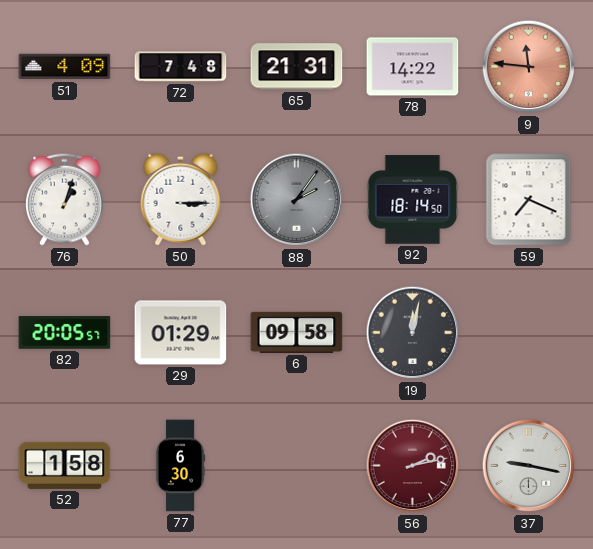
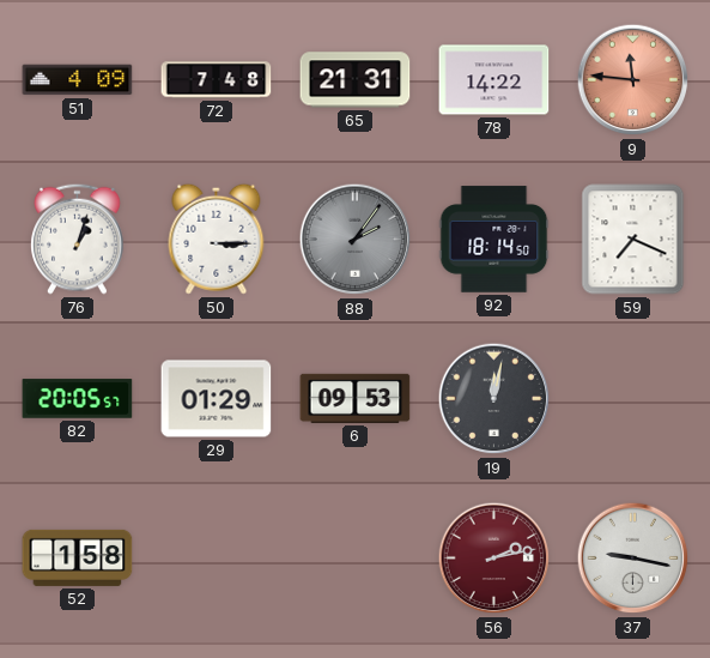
6: 09:58 -> 09:53 (356, 398)
77: 6:30 -> none (180, 466)
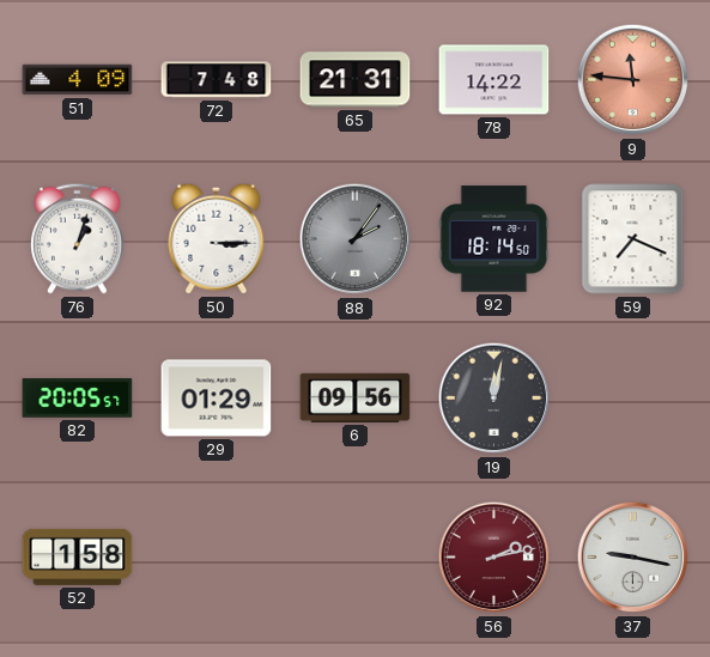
6: 09:53 -> 09:56 (356, 397)
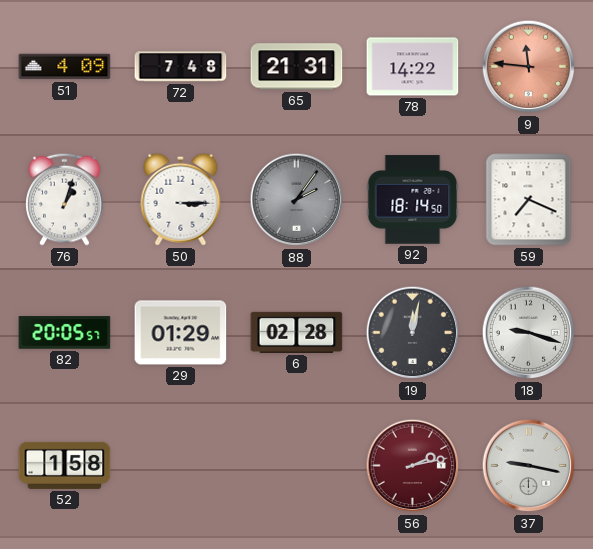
6: 09:56 -> 02:28 (297, 332)
18: none -> 9:18 (529, 333)
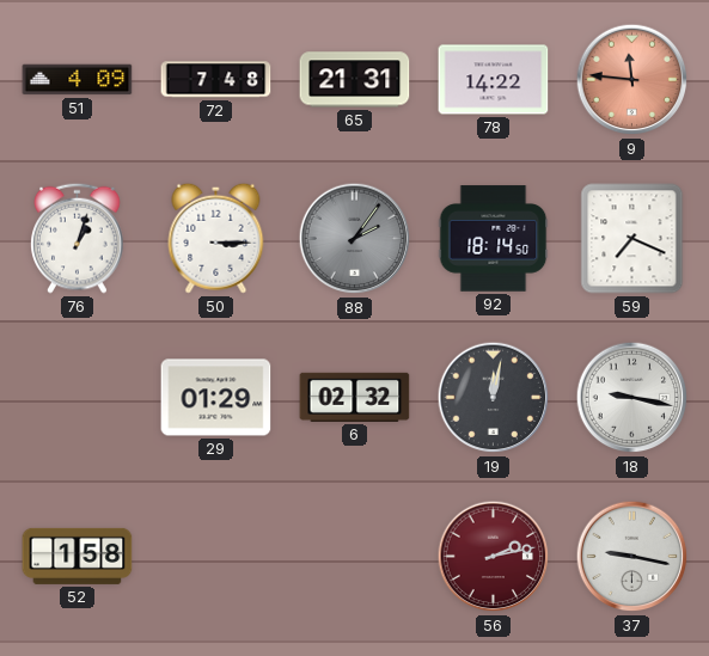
82: 20:05 -> none (65, 333)
6: 02:28 -> 02:32 (355, 397)
18: 9:18 -> 9:17 (632, 398)
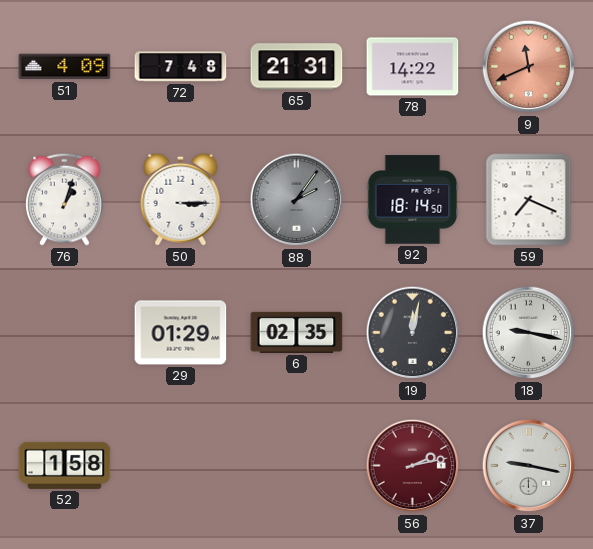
9: 11:46 -> 11:41 (529, 67)
6: 02:32 -> 02:35 (297, 332)
